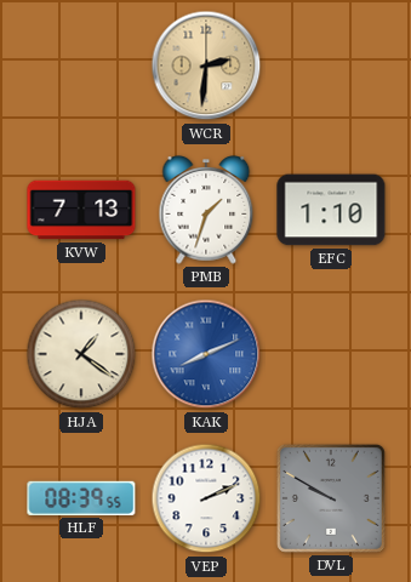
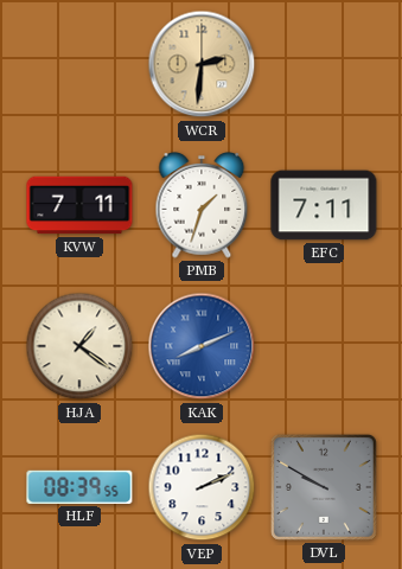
KVW: 7:13 -> 7:11 (79, 205)
EFC: 1:10 -> 7:11 (324, 205)
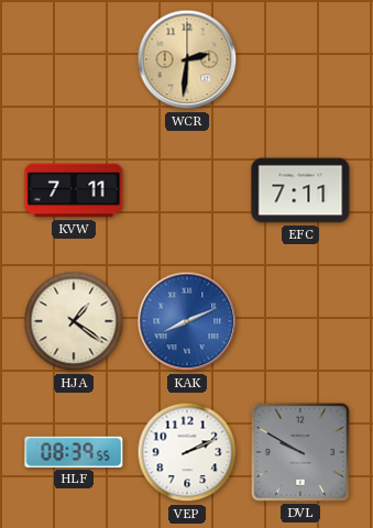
PMB: 1:33 -> none (202, 206)
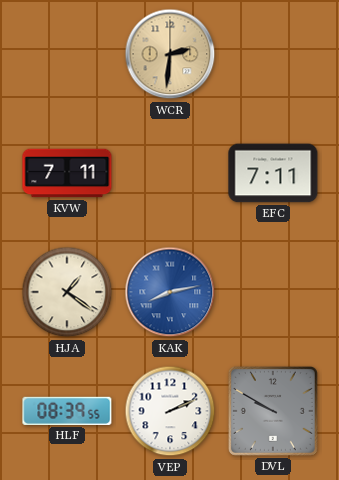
KAK: 8:11 -> 8:13 (170, 292)
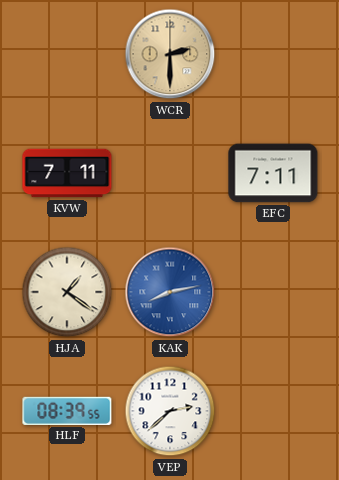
WCR: 2:31 -> 2:30 (170, 54)
VEP: 2:11 -> 2:38 (170, 411)
DVL: 9:50 -> none (273, 411)
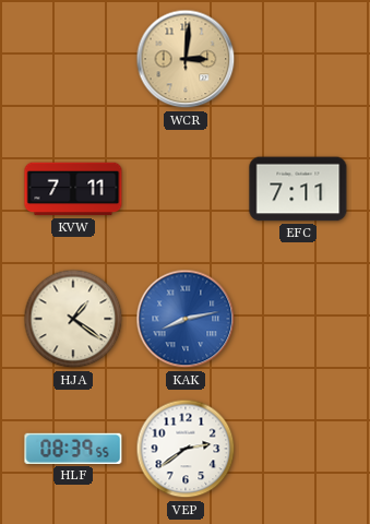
WCR: 2:30 -> 3:01 (186, 59)
VEP: 2:38 -> 2:39 (186, 449)
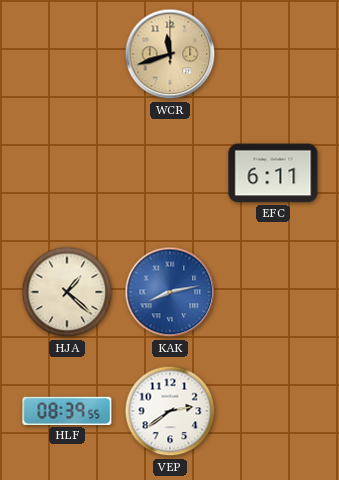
WCR: 3:01 -> 11:42 (170, 54)
KVW: 7:11 -> none (73, 189)
EFC: 7:11 -> 6:11 (273, 173)
HJA: 1:21 -> 1:22 (67, 292)
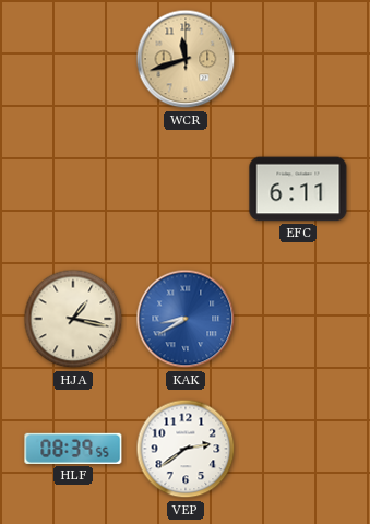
HJA: 1:22 -> 1:17 (73, 319)
KAK: 8:13 -> 8:40 (186, 319)
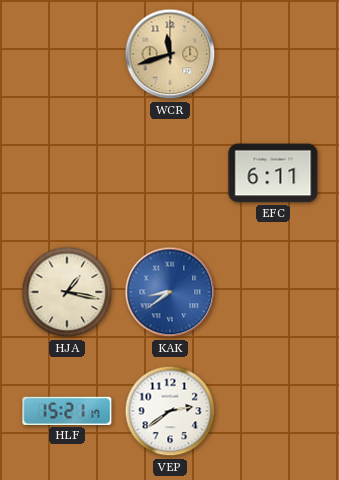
KAK: 8:40 -> 8:39 (170, 292)
HLF: 08:39 -> 15:21 (67, 411)
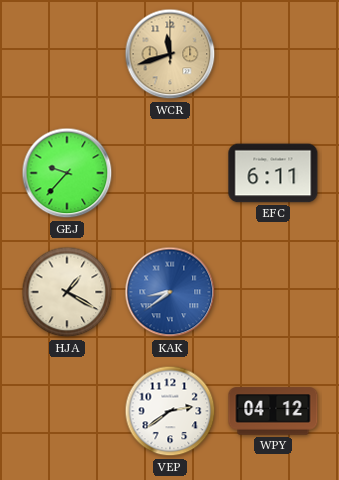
GEJ: none -> 9:37 (67, 173)
HJA: 1:17 -> 1:20 (67, 292)
HLF: 15:21 -> none (67, 411)
WPY: none -> 04:12 (273, 411)
